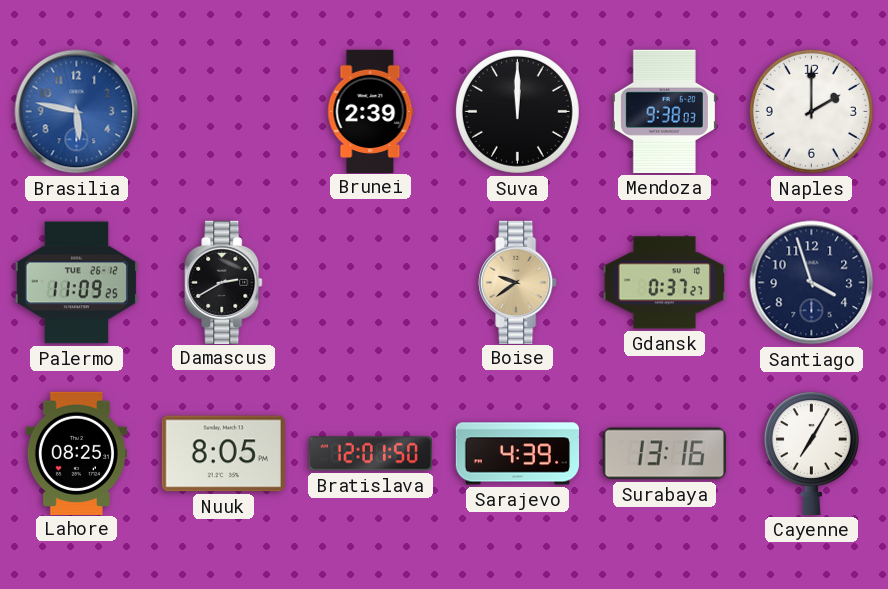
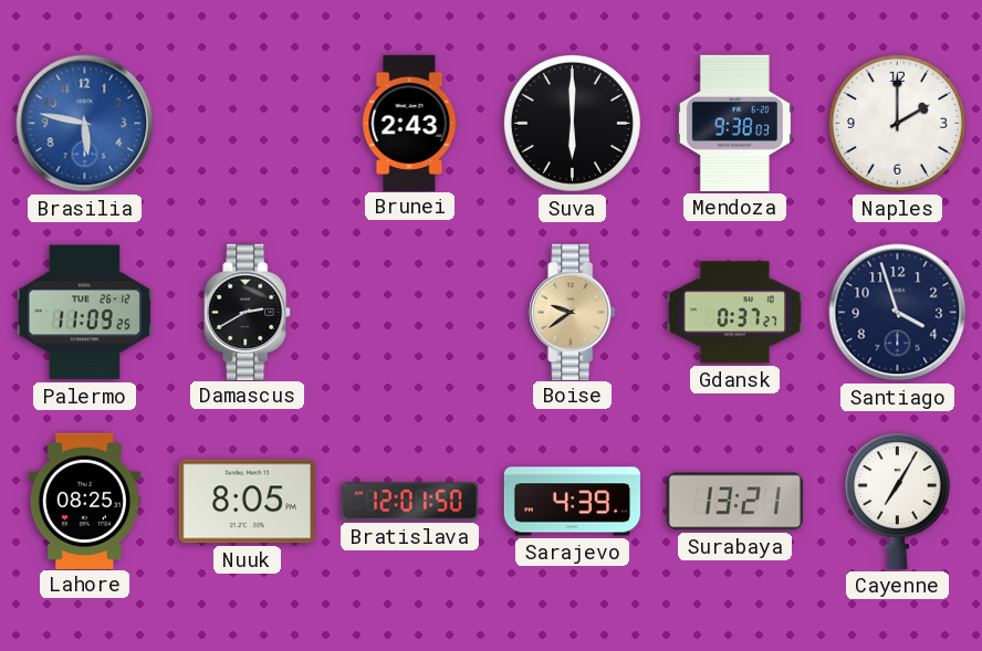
Brunei: 2:39 -> 2:43 (409, 123)
Suva: 12:00 -> 6:00 (572, 123)
Surabaya: 13:16 -> 13:21 (734, 502)
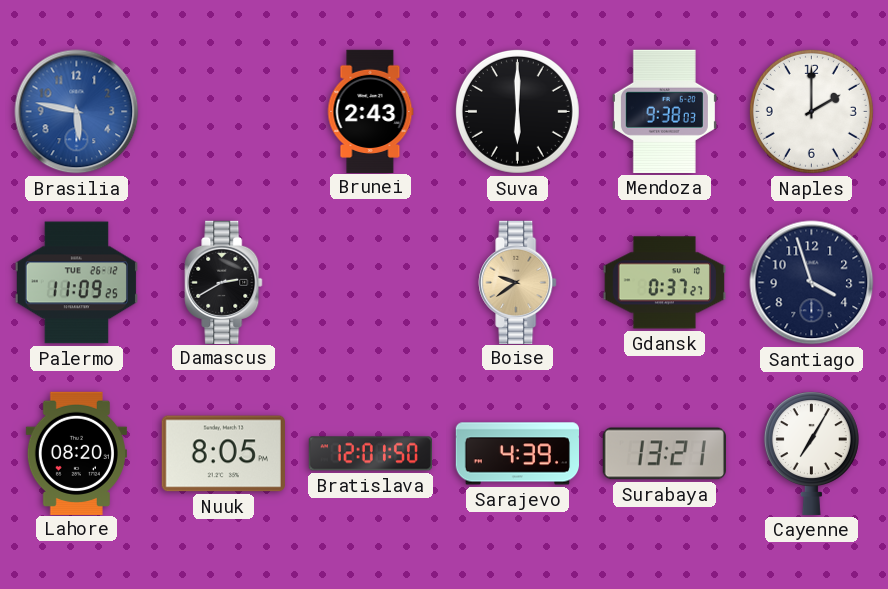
Lahore: 08:25 -> 08:20 (76, 453)
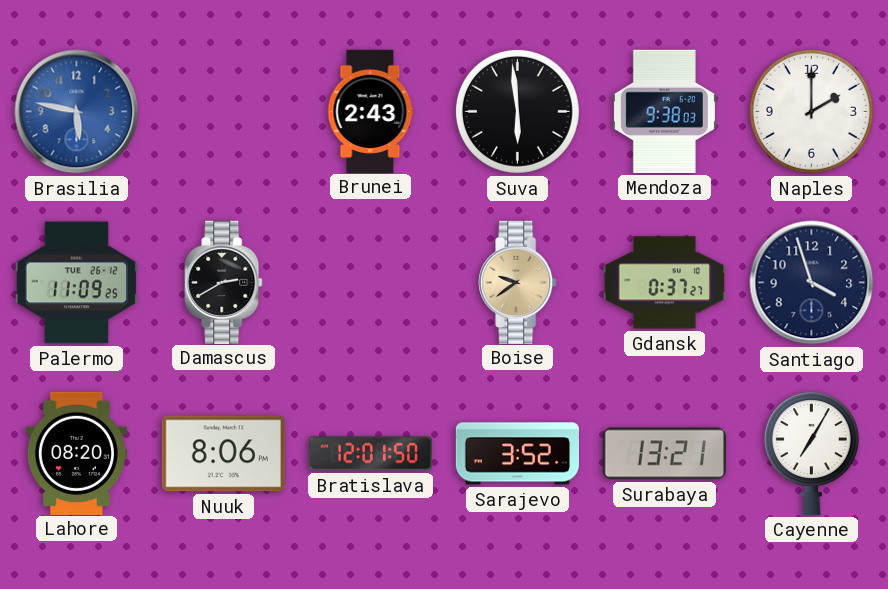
Suva: 6:00 -> 5:59 (517, 111)
Nuuk: 8:05 -> 8:06 (223, 454)
Sarajevo: 4:39 -> 3:52 (517, 454)
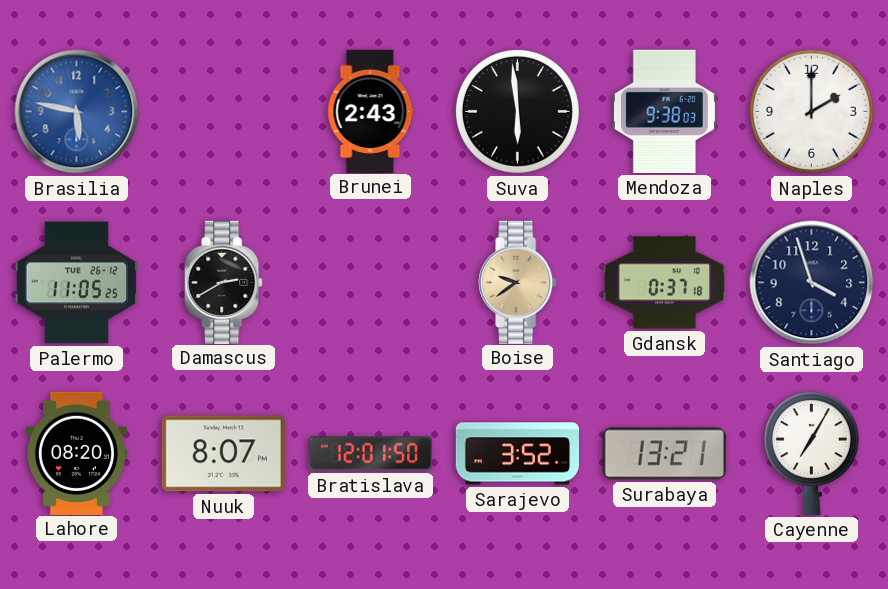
Palermo: 11:09 -> 11:05 (76, 283)
Gdansk: 0:37:27 -> 0:37:18 (664, 283)
Nuuk: 8:06 -> 8:07 (223, 454)
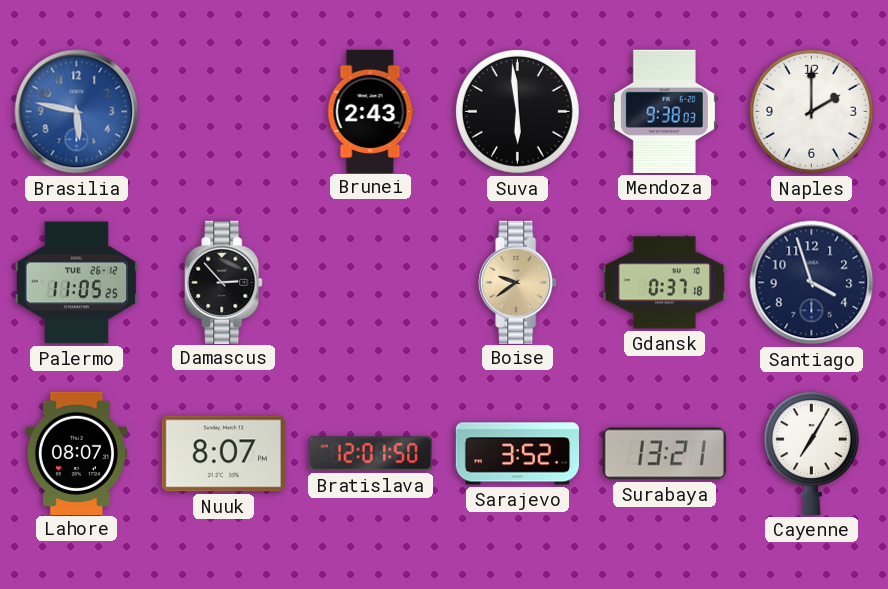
Damascus: 2:40 -> 2:53 (224, 282)
Lahore: 08:20 -> 08:07 (76, 453)
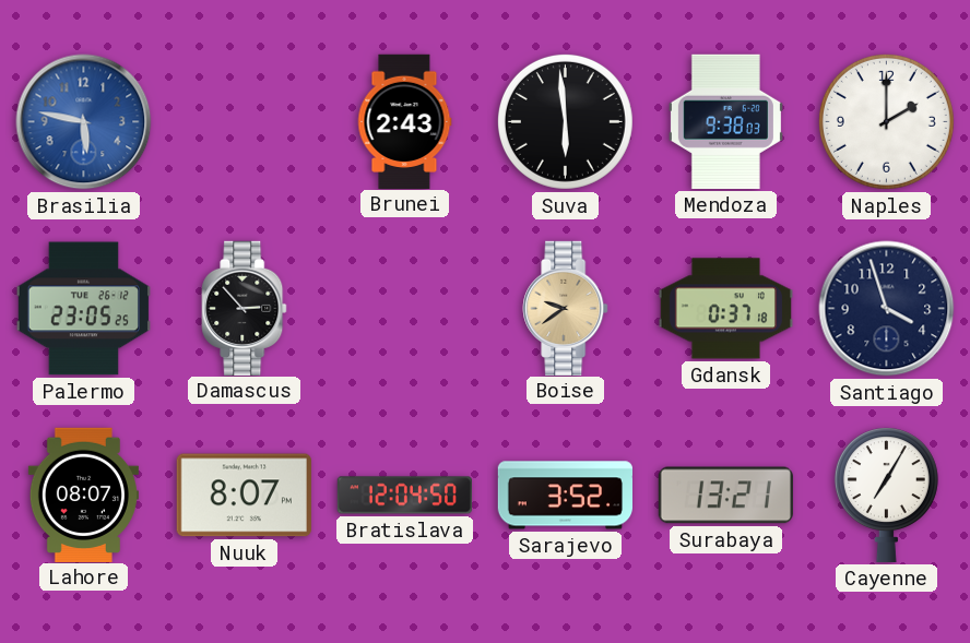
Palermo: 11:05 -> 23:05 (83, 309)
Bratislava: 12:01 -> 12:04 (404, 496)
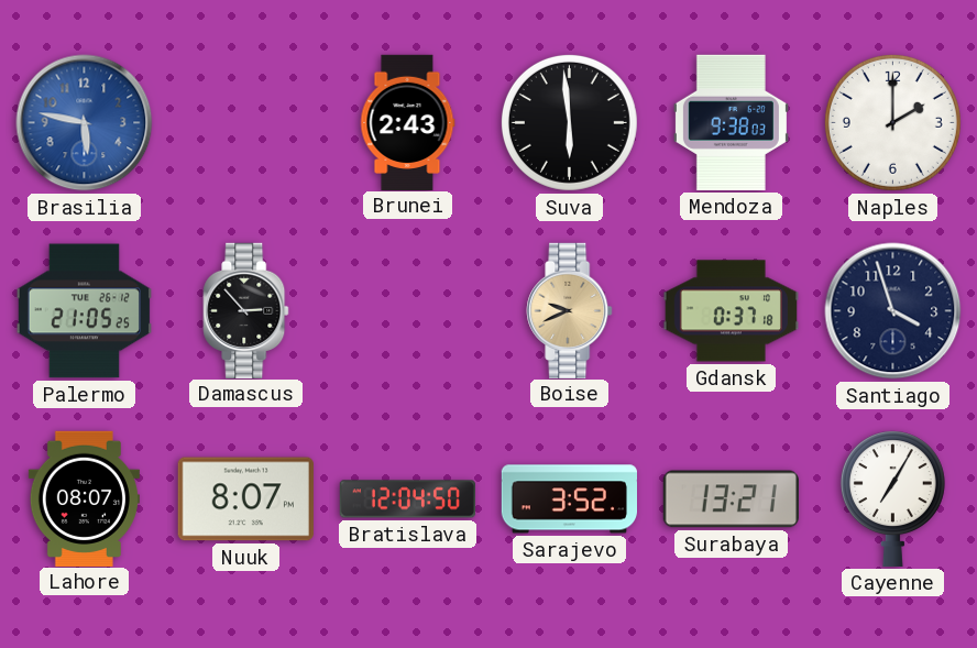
Palermo: 23:05 -> 21:05 (84, 311)
Boise: 9:39 -> 9:41 (570, 310)
